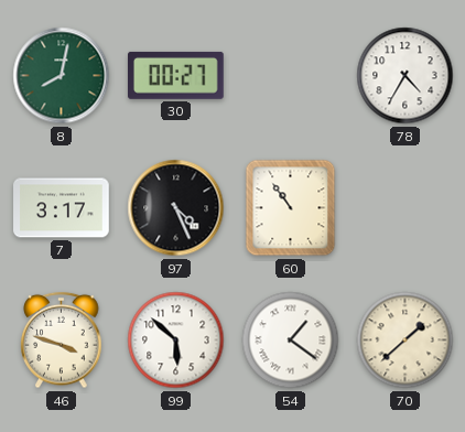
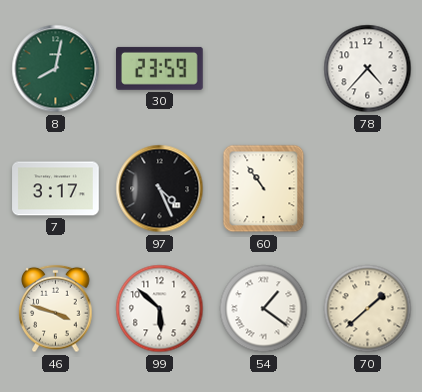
30: 00:27 -> 23:59 (160, 68)
78: 4:35 -> 4:37 (368, 69)
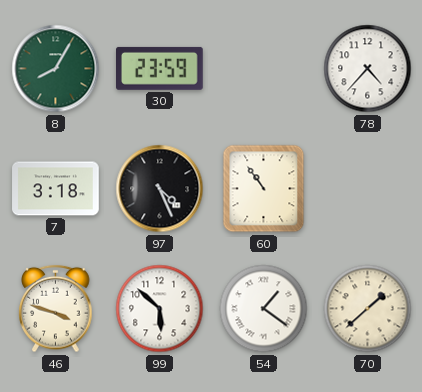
8: 8:02 -> 8:05 (56, 69)
7: 3:17 -> 3:18 (56, 189)
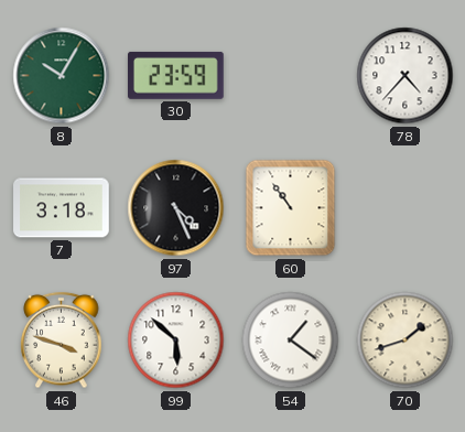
8: 8:05 -> 10:05 (62, 76)
70: 1:38 -> 1:42 (405, 341)
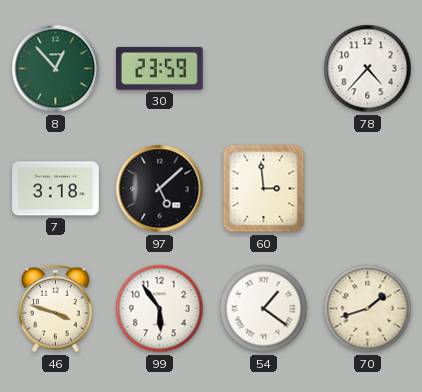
8: 10:05 -> 12:53 (56, 69)
97: 4:26 -> 5:08 (160, 189)
60: 10:54 -> 2:59 (264, 189)
99: 5:52 -> 5:54 (160, 309)
